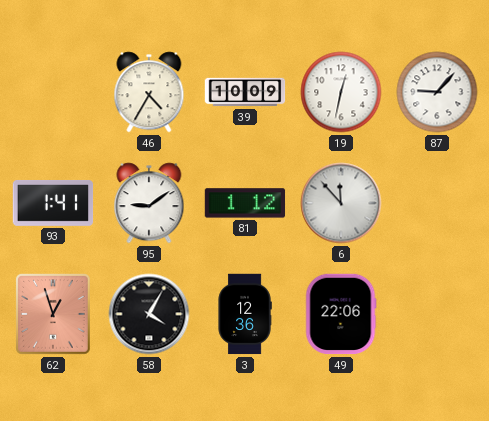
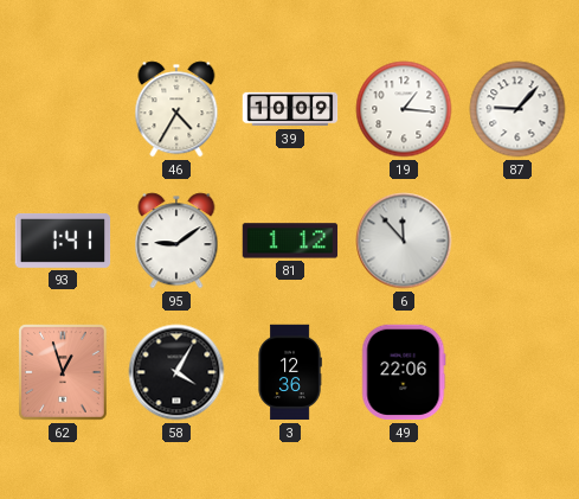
19: 12:32 -> 1:16 (404, 109)
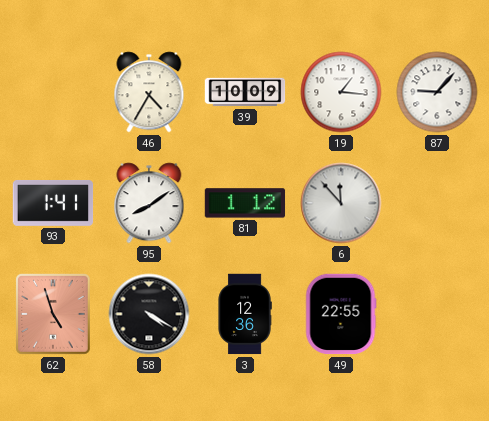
95: 9:09 -> 8:09 (149, 203)
62: 12:57 -> 4:57 (54, 314)
58: 4:05 -> 4:20 (149, 314)
49: 22:06 -> 22:55 (341, 314)
